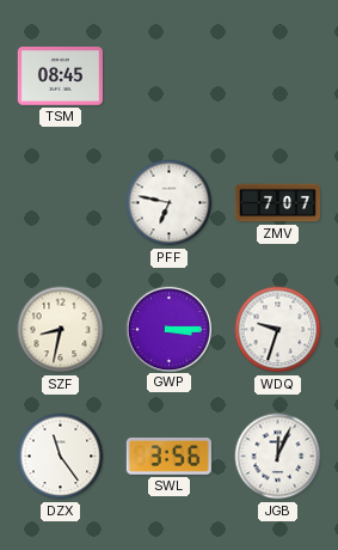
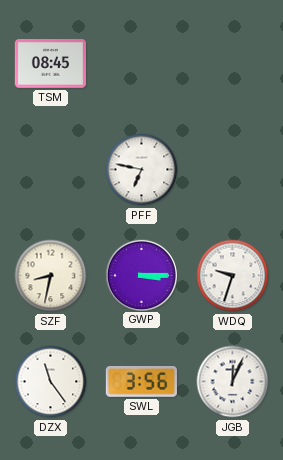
ZMV: 7:07 -> none (277, 203)
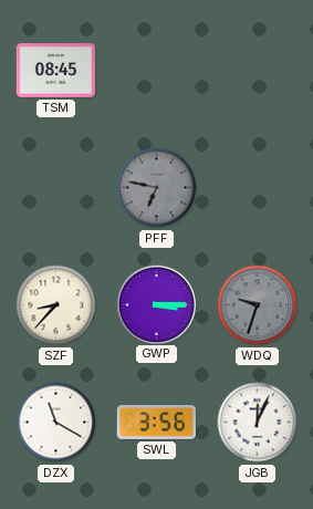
PFF dial: white -> grey (157, 188)
SZF: 8:32 -> 8:37 (56, 305)
WDQ dial: white -> grey (258, 305)
DZX: 11:24 -> 11:20 (56, 423)
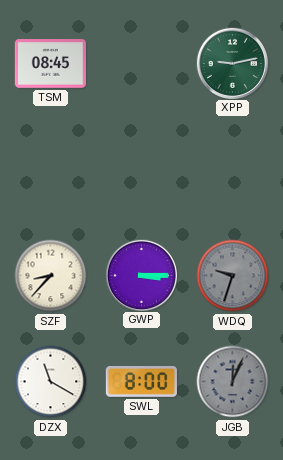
XPP: none -> 9:13 (232, 63)
PFF: 6:47 -> none (157, 188)
SWL: 3:56 -> 8:00 (141, 382)
JGB dial: white -> grey (233, 382)
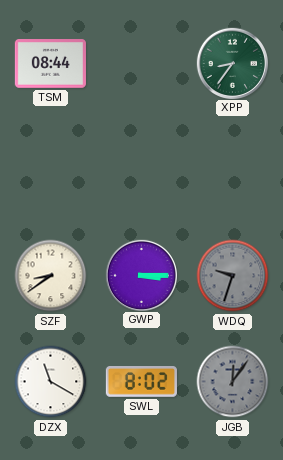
TSM: 08:45 -> 08:44 (50, 64)
XPP: 9:13 -> 8:36 (232, 63)
SZF: 8:37 -> 8:39 (51, 276)
SWL: 8:00 -> 8:02 (141, 382)
JGB: 12:04 -> 12:06 (233, 382)
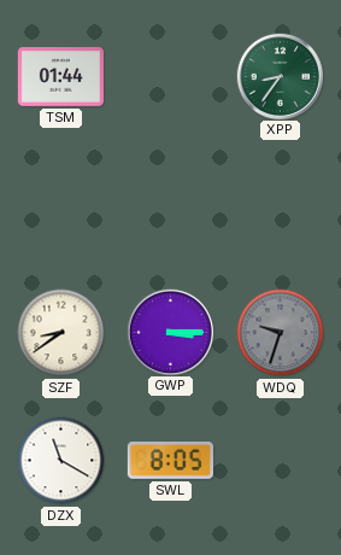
TSM: 08:44 -> 01:44 (60, 77)
SWL: 8:02 -> 8:05 (170, 461)
JGB: 12:06 -> none (233, 382)
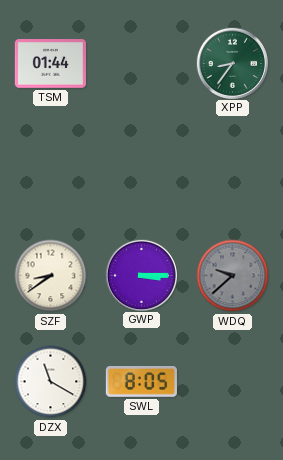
WDQ: 9:33 -> 9:38 (233, 276)
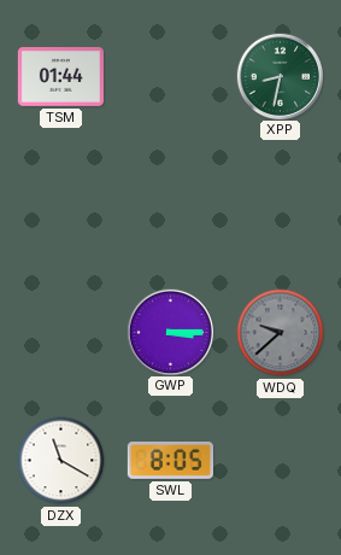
XPP: 8:36 -> 8:32 (280, 76)
SZF: 8:39 -> none (51, 276)
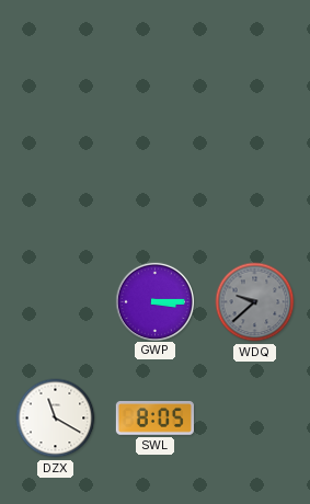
TSM: 01:44 -> none (60, 77)
XPP: 8:32 -> none (280, 76)
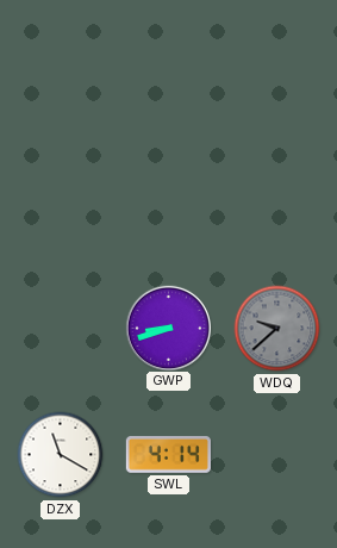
GWP: 3:15 -> 8:42 (168, 328)
SWL: 8:05 -> 4:14 (168, 455)
